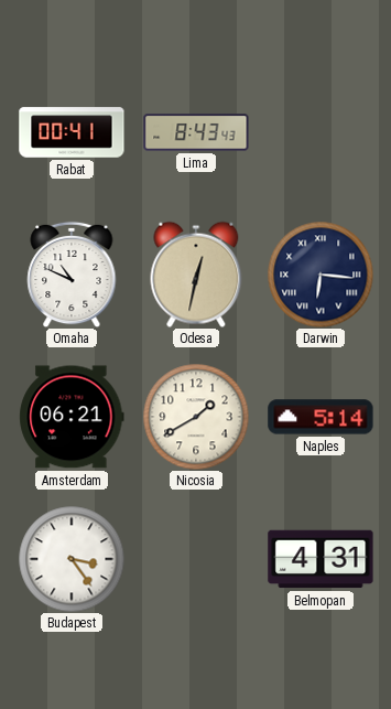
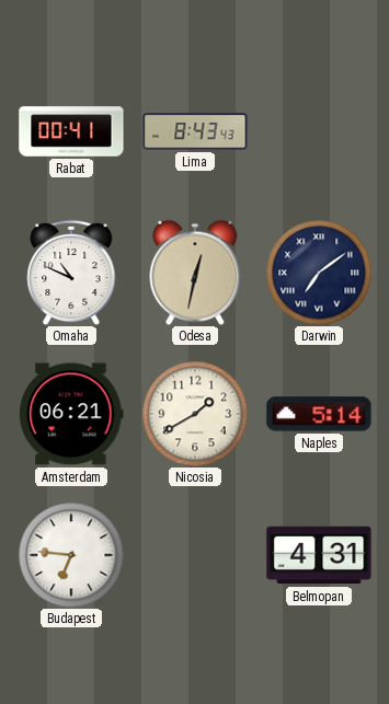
Darwin: 6:16 -> 7:09 (319, 273)
Budapest: 3:24 -> 6:46 (71, 555)
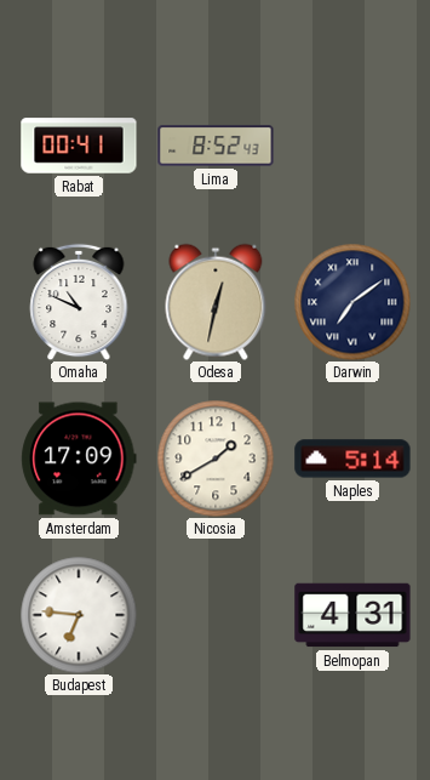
Lima: 8:43 -> 8:52 (216, 146)
Amsterdam: 06:21 -> 17:09 (79, 459)
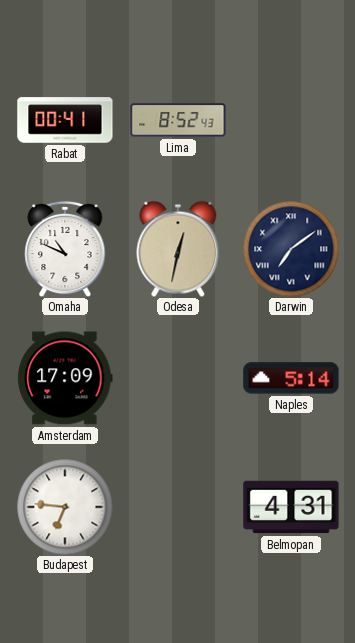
Nicosia: 1:40 -> none (216, 459)
